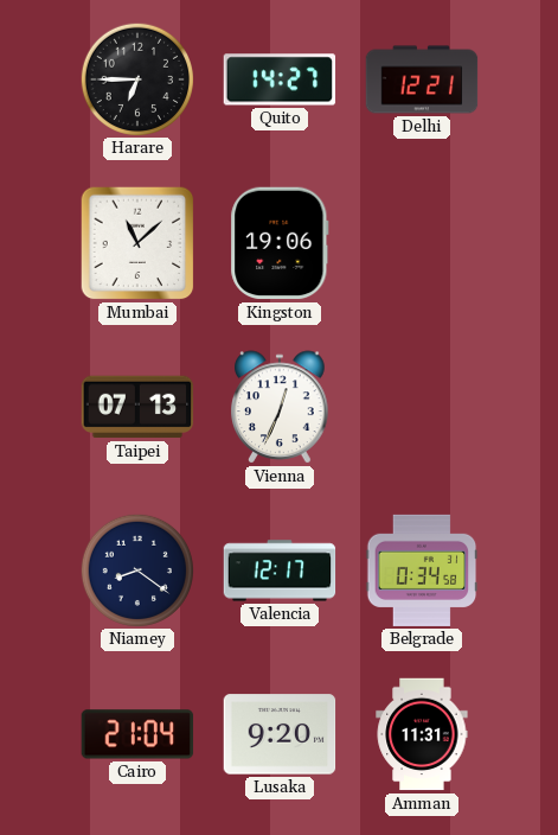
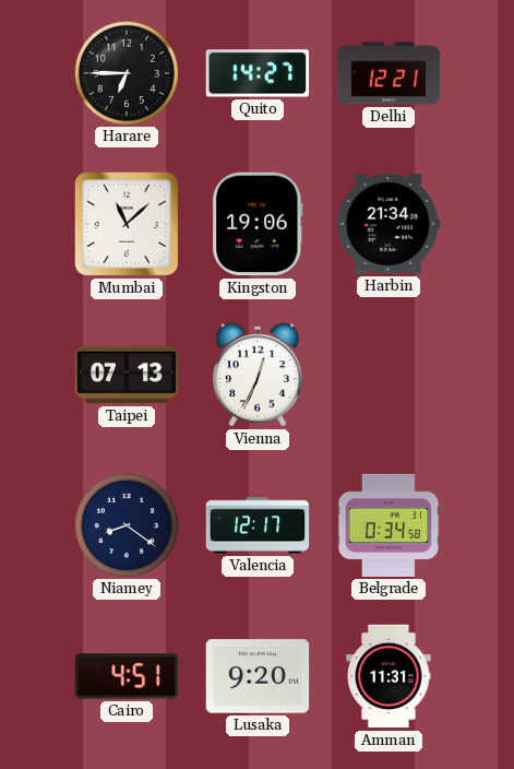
Harbin: none -> 21:34 (389, 224)
Cairo: 21:04 -> 4:51 (127, 676)
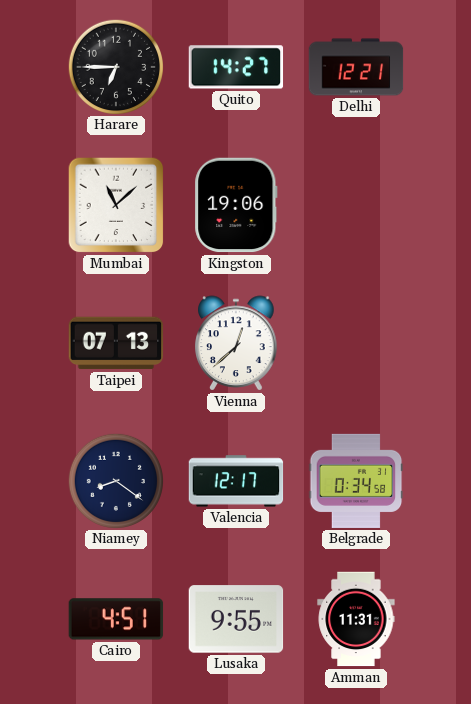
Harbin: 21:34 -> none (389, 224)
Vienna: 12:34 -> 12:38 (236, 343)
Lusaka: 9:20 -> 9:55 (236, 619)
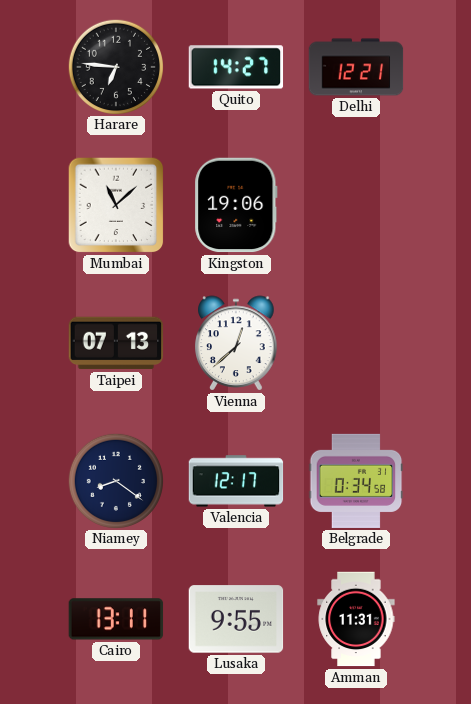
Harare: 6:45 -> 6:46 (115, 66)
Cairo: 4:51 -> 13:11 (116, 619)
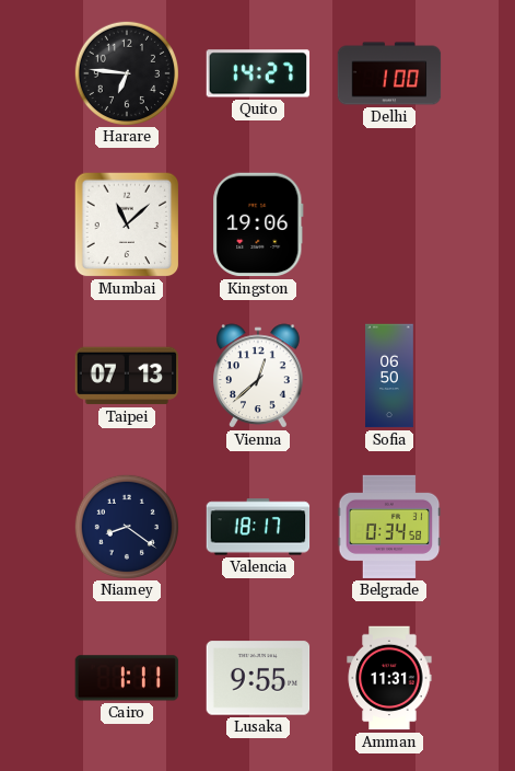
Delhi: 12:21 -> 1:00 (389, 73)
Sofia: none -> 06:50 (389, 376)
Valencia: 12:17 -> 18:17 (258, 527)
Cairo: 13:11 -> 1:11 (127, 678)
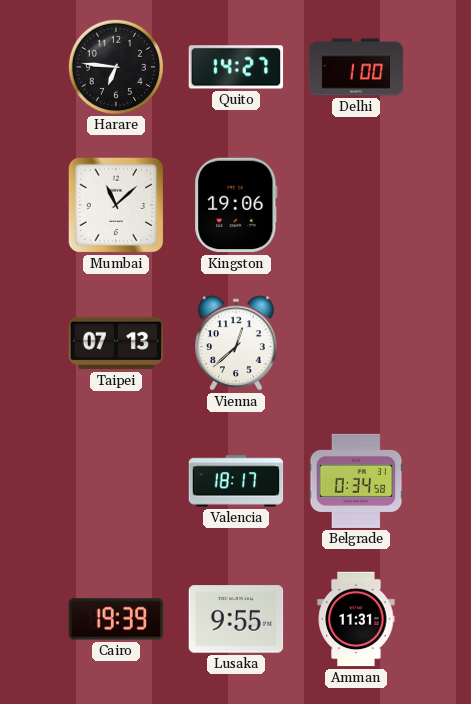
Sofia: 06:50 -> none (389, 376)
Niamey: 8:21 -> none (126, 526)
Cairo: 1:11 -> 19:39 (116, 619)
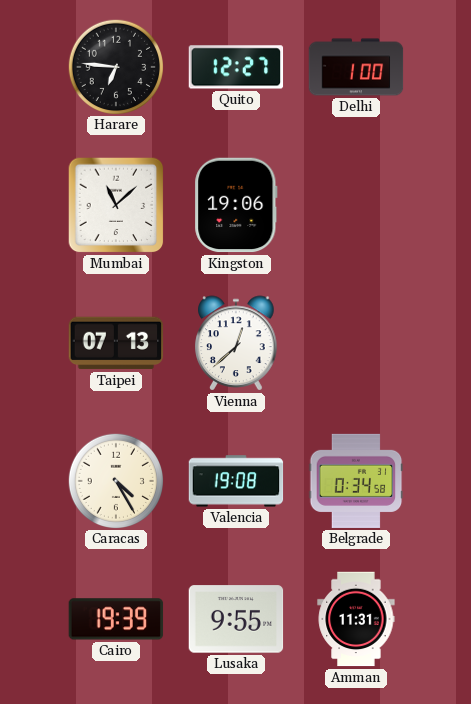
Quito: 14:27 -> 12:27 (236, 67)
Caracas: none -> 4:25 (115, 480)
Valencia: 18:17 -> 19:08 (236, 481)
